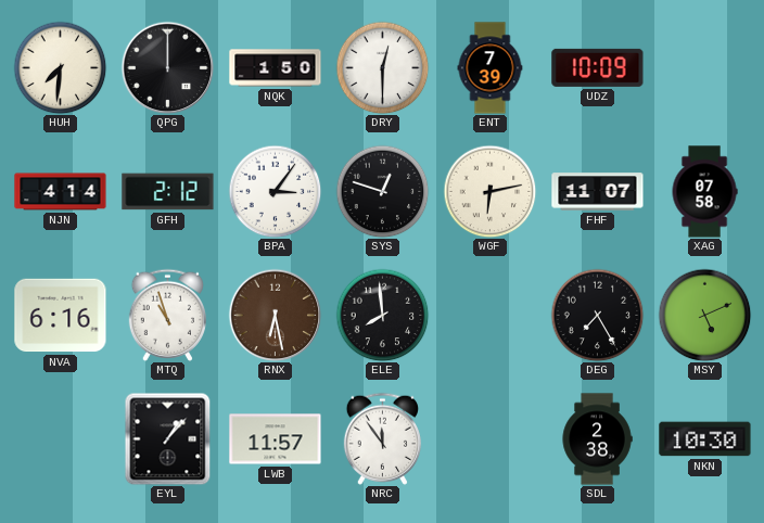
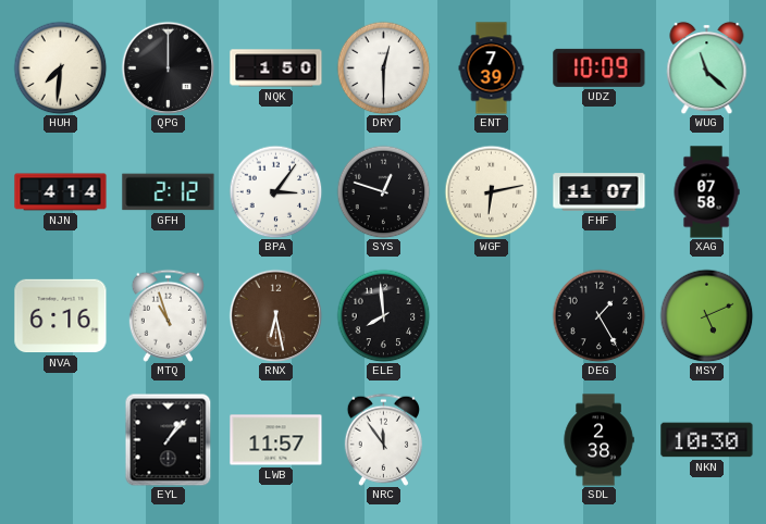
WUG: none -> 11:22 (707, 67)
DEG: 7:25 -> 1:25 (598, 315)
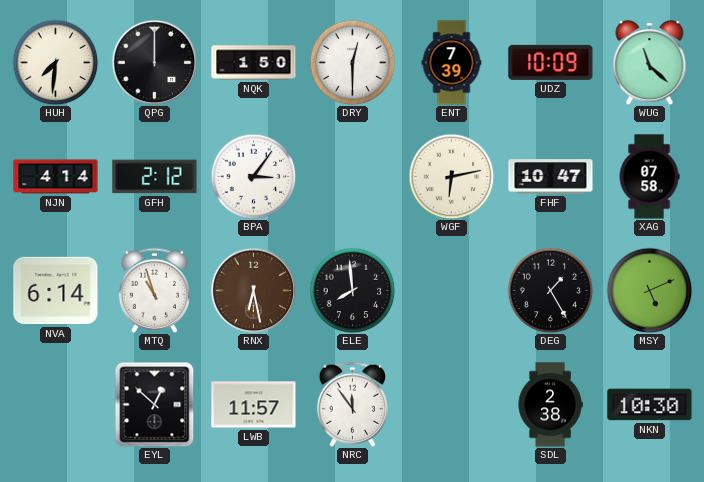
SYS: 12:48 -> none (383, 191)
FHF: 11:07 -> 10:47 (551, 177)
NVA: 6:16 -> 6:14 (56, 291)
EYL: 1:07 -> 12:52 (155, 404)
